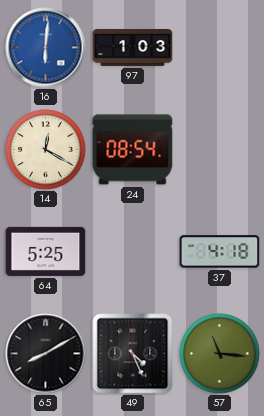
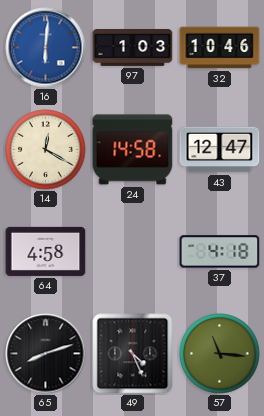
32: none -> 10:46 (220, 48)
24: 08:54 -> 14:58 (133, 150)
43: none -> 12:47 (220, 150)
64: 5:25 -> 4:58 (46, 251)
65: 8:10 -> 8:12 (46, 354)
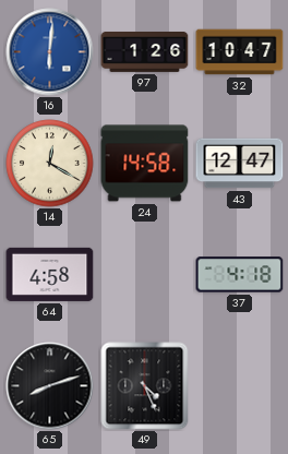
97: 1:03 -> 1:26 (145, 52)
32: 10:46 -> 10:47 (240, 52)
57: 11:16 -> none (220, 354)
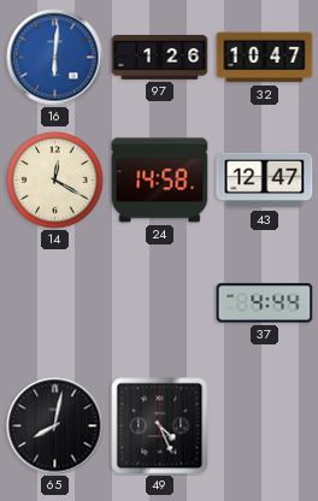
64: 4:58 -> none (50, 274)
37: 4:18 -> 4:44 (265, 303)
65: 8:12 -> 8:02 (55, 426)
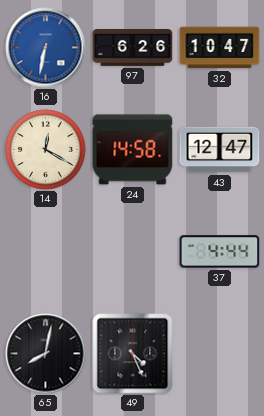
16: 6:01 -> 6:32 (46, 48)
97: 1:26 -> 6:26 (133, 48)
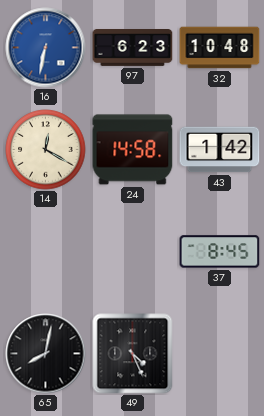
97: 6:26 -> 6:23 (133, 48)
32: 10:47 -> 10:48 (220, 48)
43: 12:47 -> 1:42 (220, 150)
37: 4:44 -> 8:45 (220, 252)
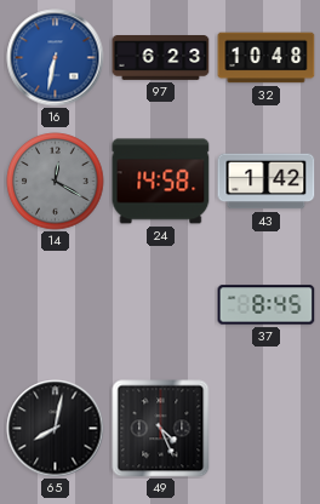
14 dial: cream -> grey (56, 182)
